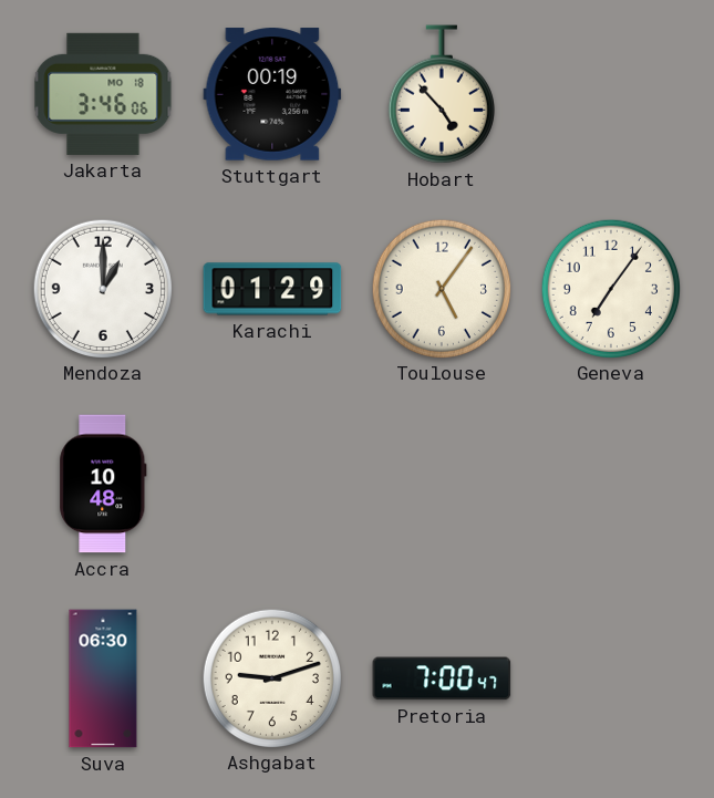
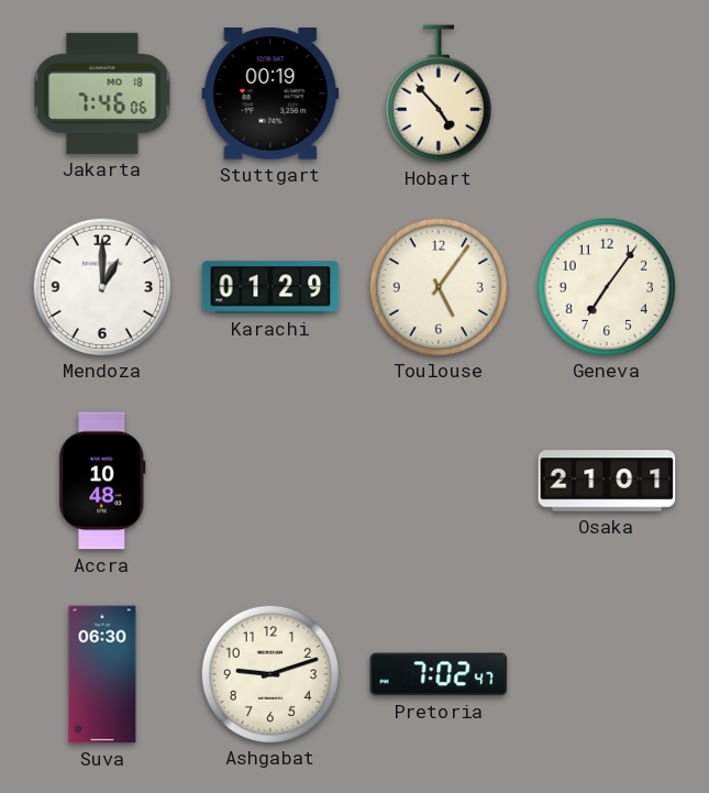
Jakarta: 3:46 -> 7:46 (102, 93)
Osaka: none -> 21:01 (607, 481)
Pretoria: 7:00 -> 7:02 (439, 674)
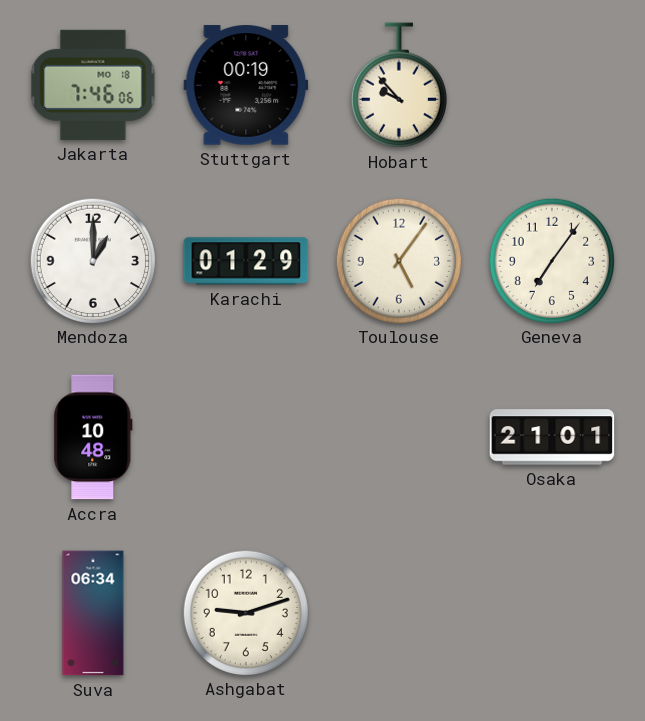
Hobart: 4:53 -> 9:53 (399, 85)
Suva: 06:30 -> 06:34 (93, 613)
Pretoria: 7:02 -> none (439, 674)
